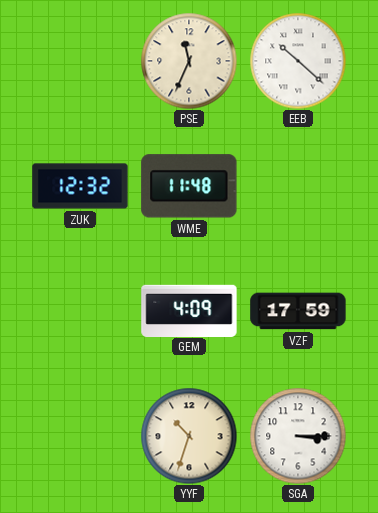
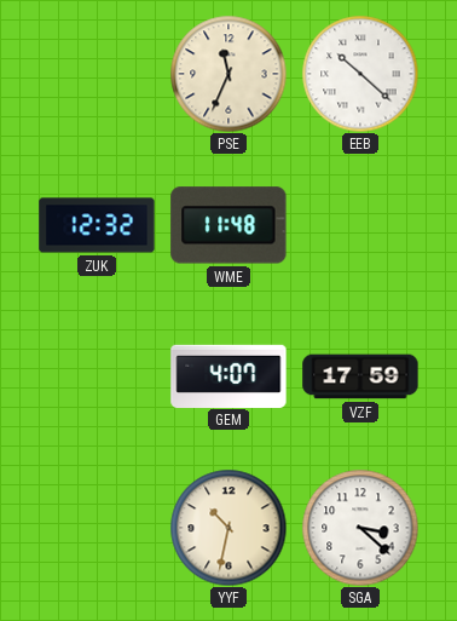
GEM: 4:09 -> 4:07 (228, 375)
YYF: 10:33 -> 10:32 (228, 528)
SGA: 3:15 -> 3:22 (360, 528)
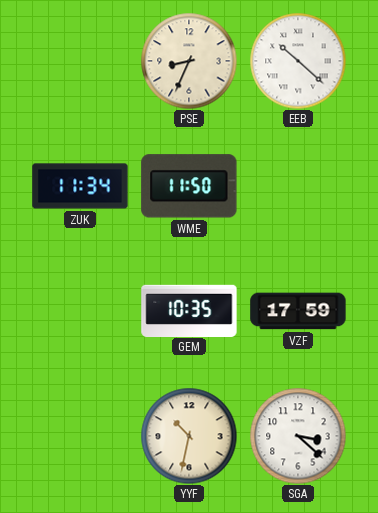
PSE: 11:34 -> 8:34 (189, 61)
ZUK: 12:32 -> 11:34 (80, 186)
WME: 11:48 -> 11:50 (189, 186)
GEM: 4:07 -> 10:35 (189, 310)
